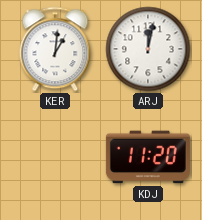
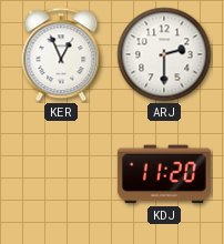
KER: 1:01 -> 12:56 (61, 54)
ARJ: 12:02 -> 2:30 (164, 54)
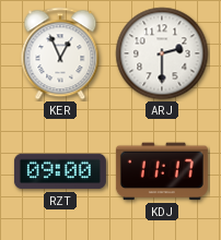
RZT: none -> 09:00 (60, 171)
KDJ: 11:20 -> 11:17 (162, 171)
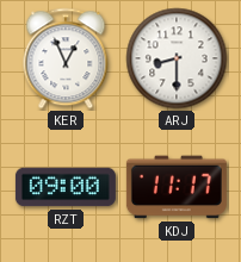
ARJ: 2:30 -> 8:30 (177, 58)
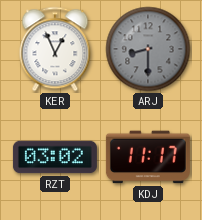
ARJ dial: white -> grey (148, 49)
RZT: 09:00 -> 03:02 (55, 157)
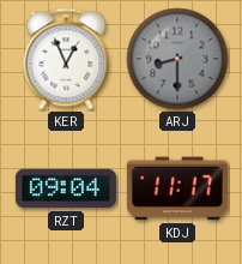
RZT: 03:02 -> 09:04 (66, 188)
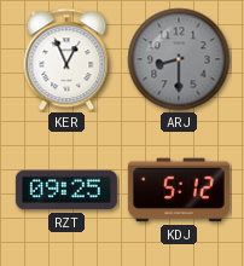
RZT: 09:04 -> 09:25 (66, 190)
KDJ: 11:17 -> 5:12 (179, 190)
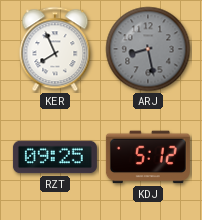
KER: 12:56 -> 7:56 (55, 49)
ARJ: 8:30 -> 8:28 (148, 49)
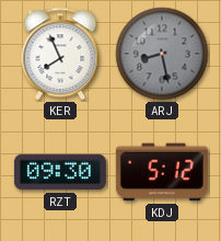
RZT: 09:25 -> 09:30 (60, 172)
